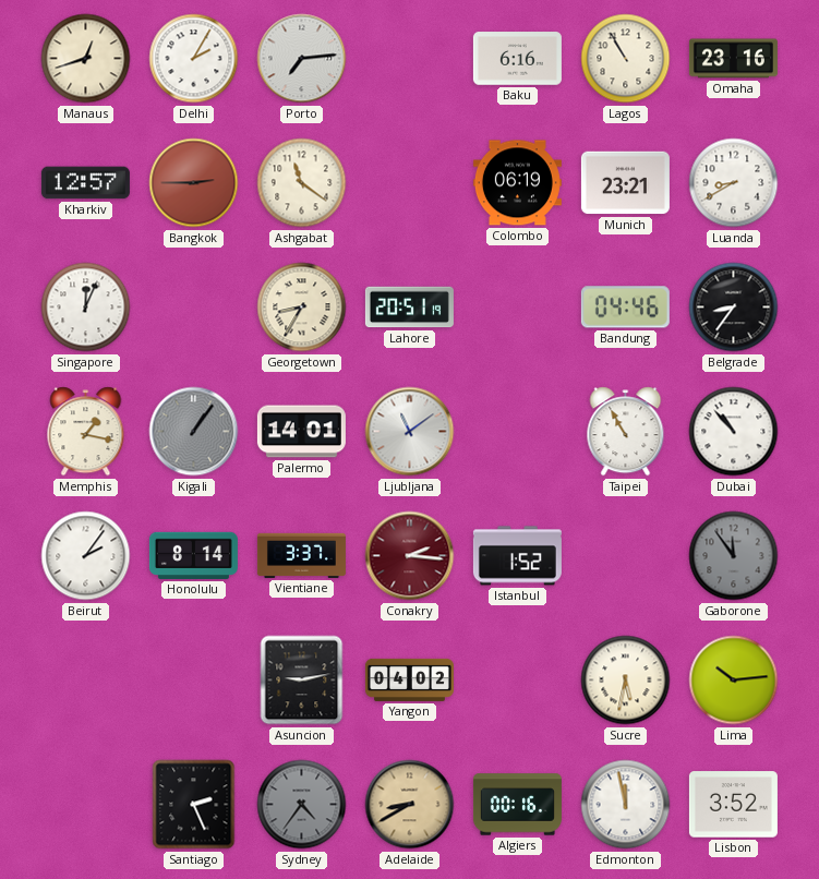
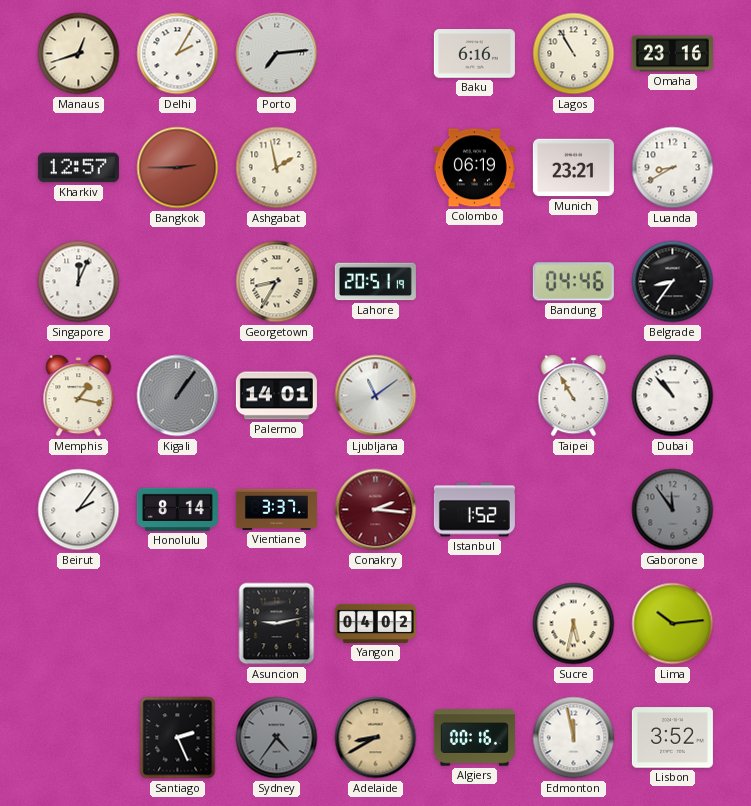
Ashgabat: 11:21 -> 1:58 (277, 168)
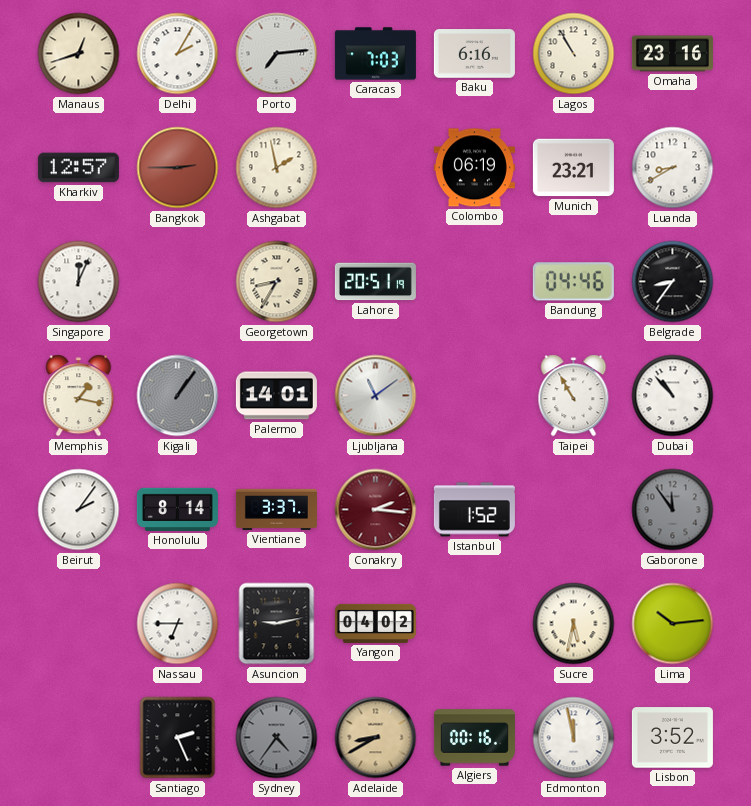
Caracas: none -> 7:03 (375, 54)
Nassau: none -> 6:45 (178, 624)
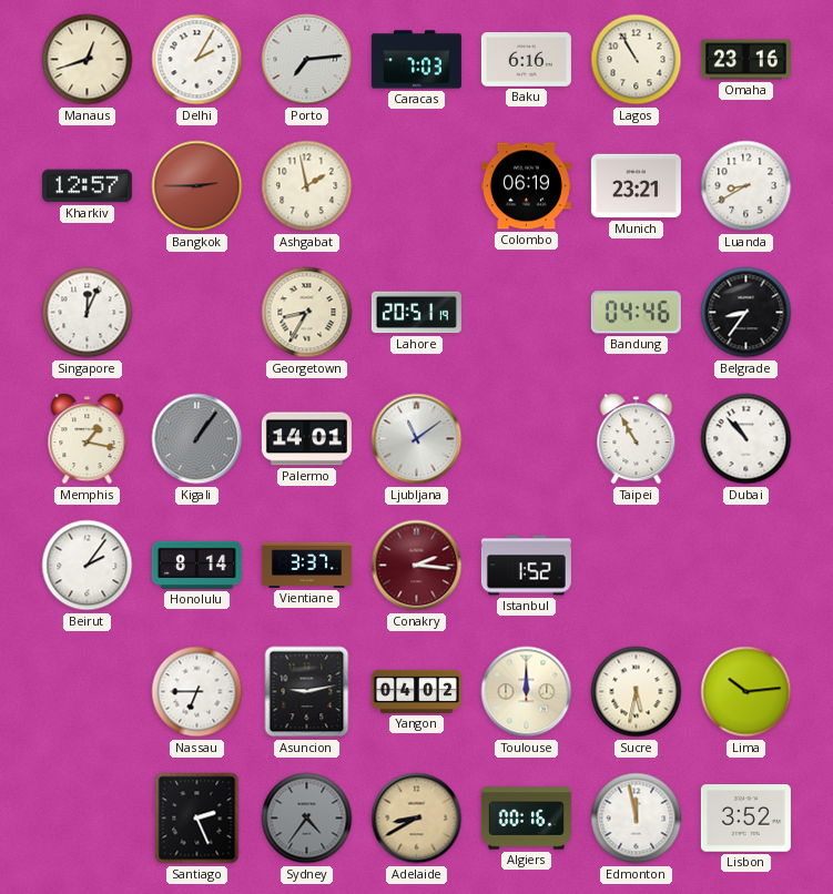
Gaborone: 11:54 -> none (673, 510)
Toulouse: none -> 12:00 (527, 692)
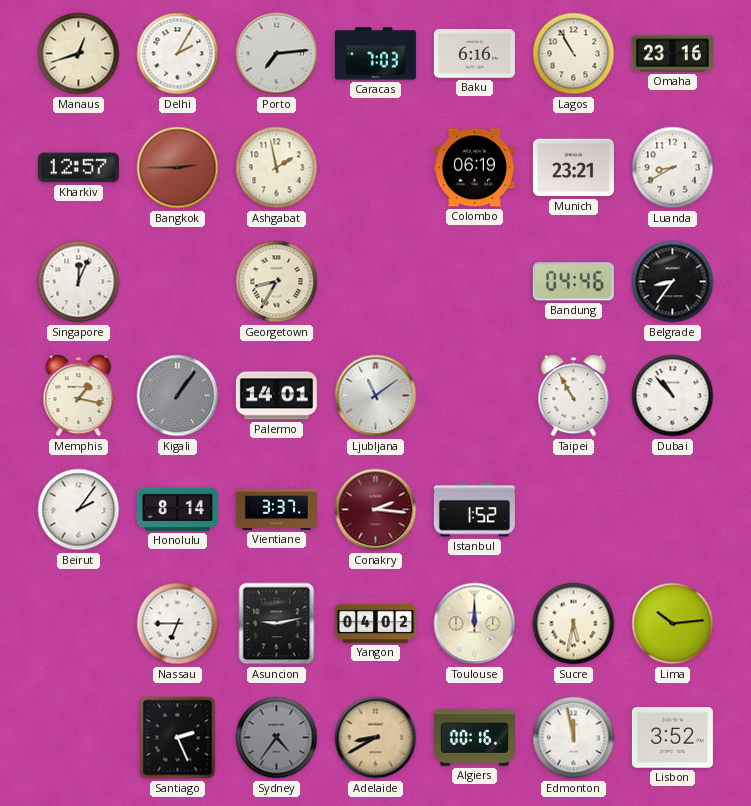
Lahore: 20:51 -> none (416, 313)
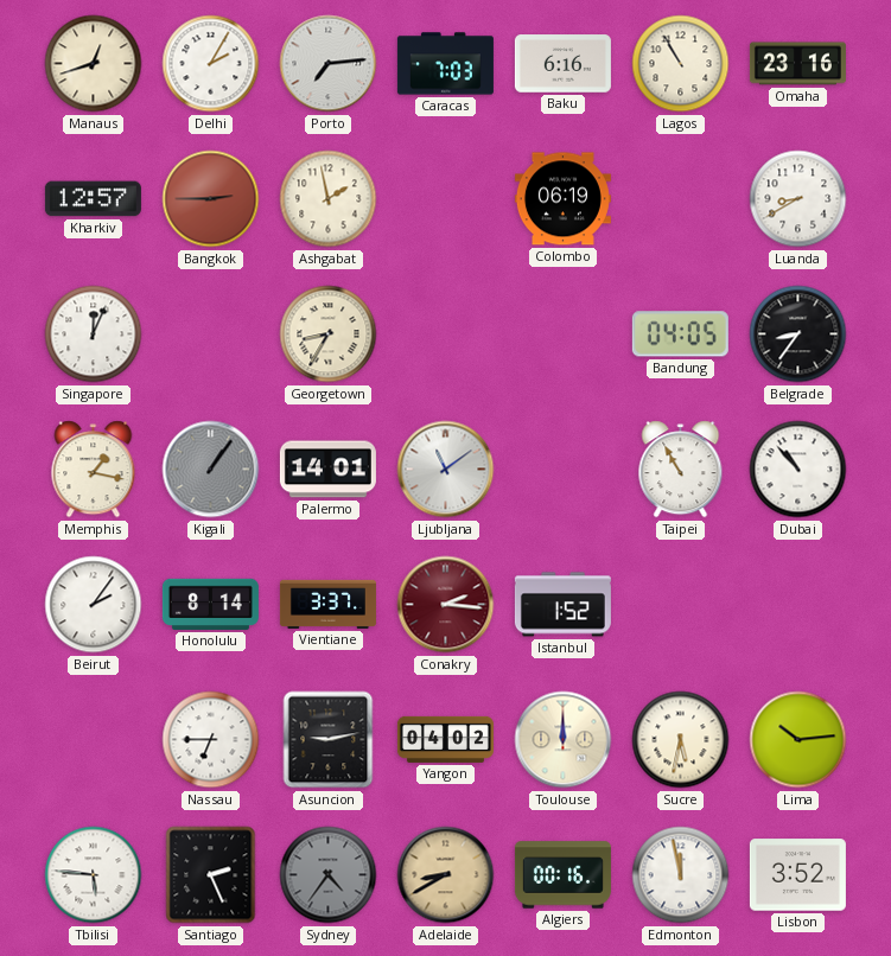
Munich: 23:21 -> none (573, 168)
Bandung: 04:46 -> 04:05 (680, 334)
Tbilisi: none -> 5:46 (94, 875)
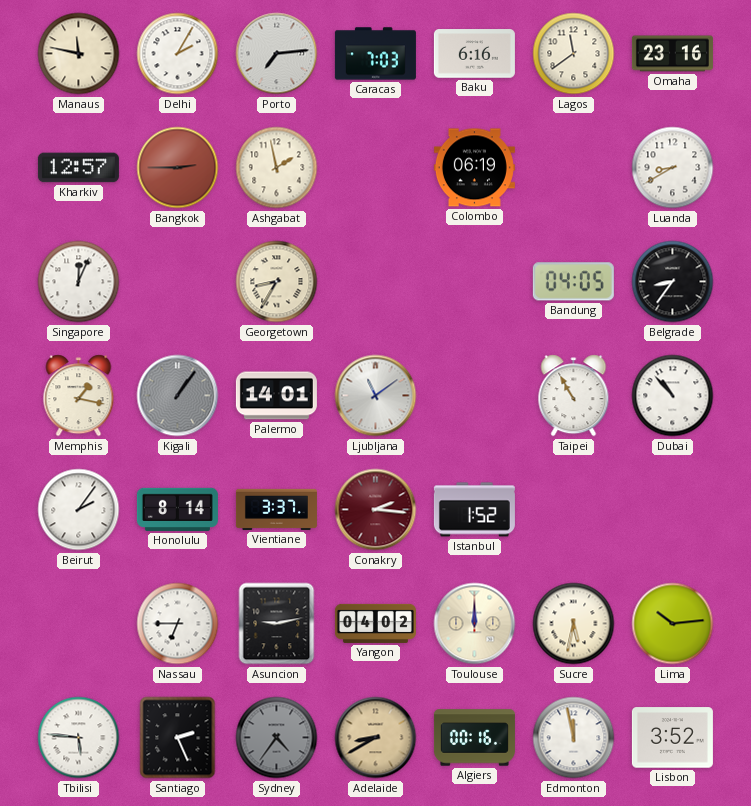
Manaus: 12:42 -> 11:47 (79, 54)
Lagos: 10:55 -> 11:39 (574, 54)
